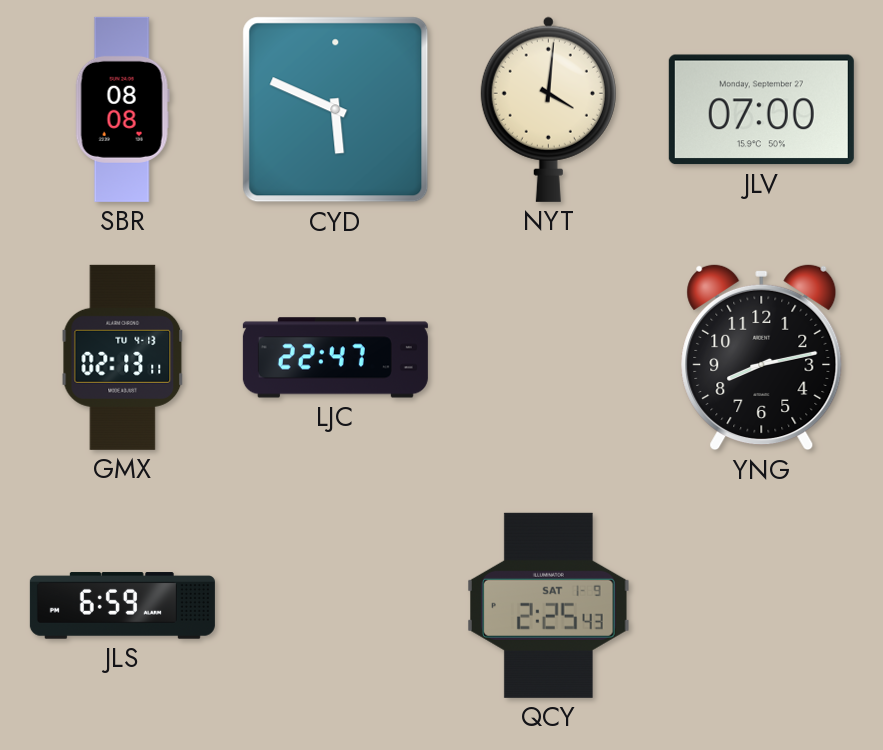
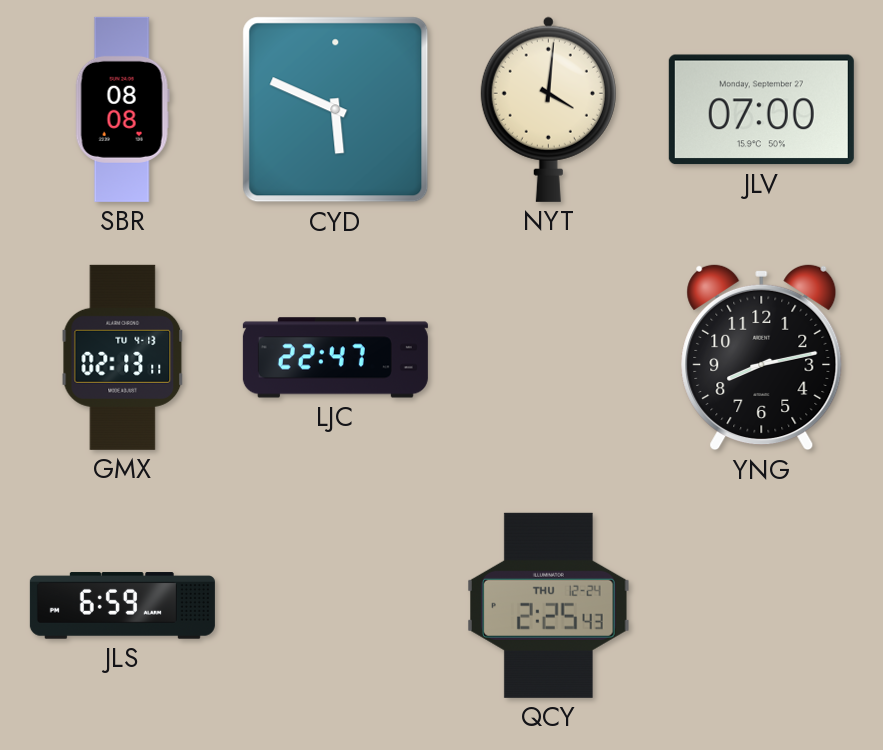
QCY date: SAT 1-9 -> THU 12-24 (549, 605)
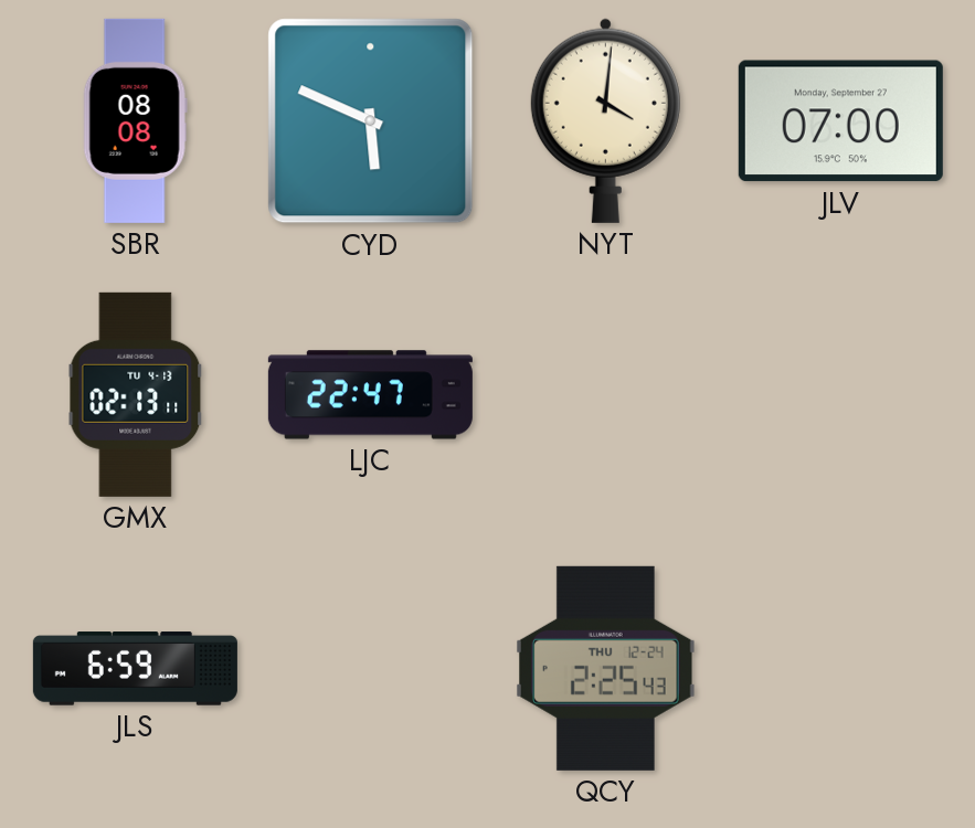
YNG: 8:13 -> none (762, 357)
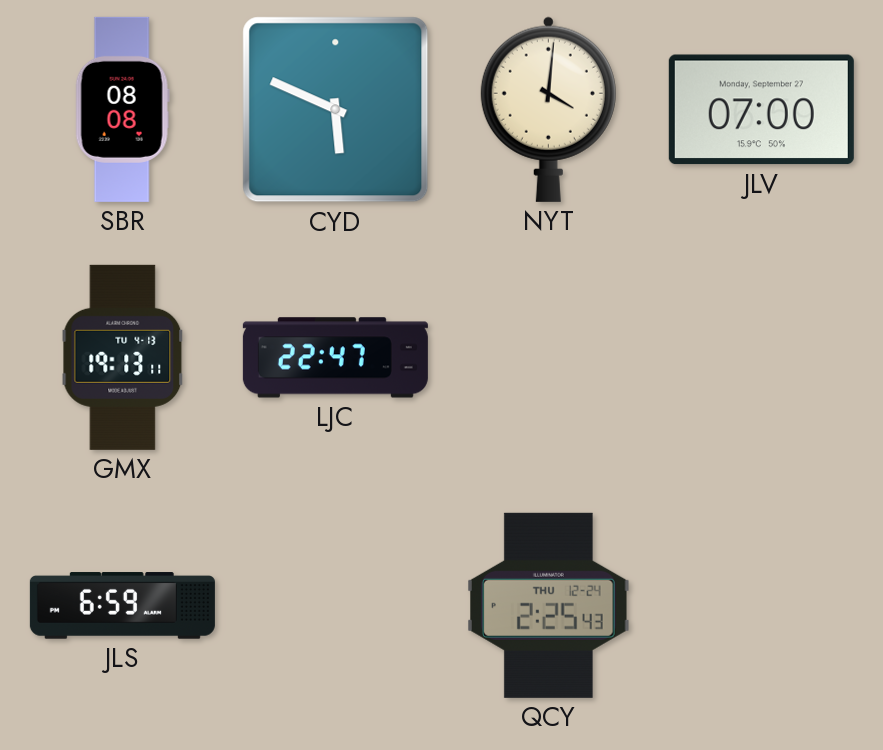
GMX: 02:13 -> 19:13 (123, 357)
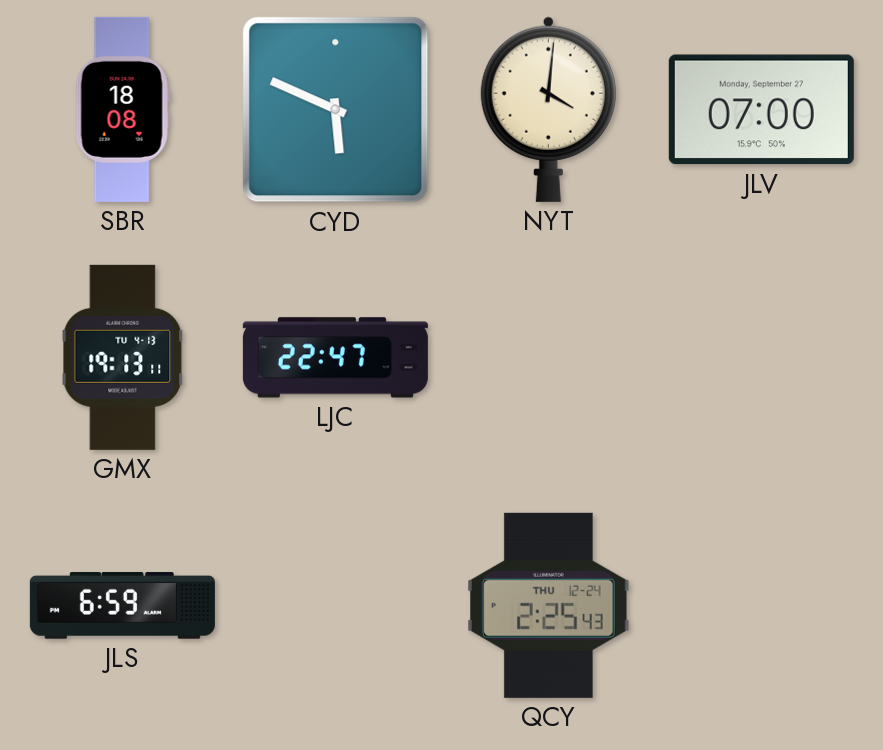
SBR: 08:08 -> 18:08 (122, 109)
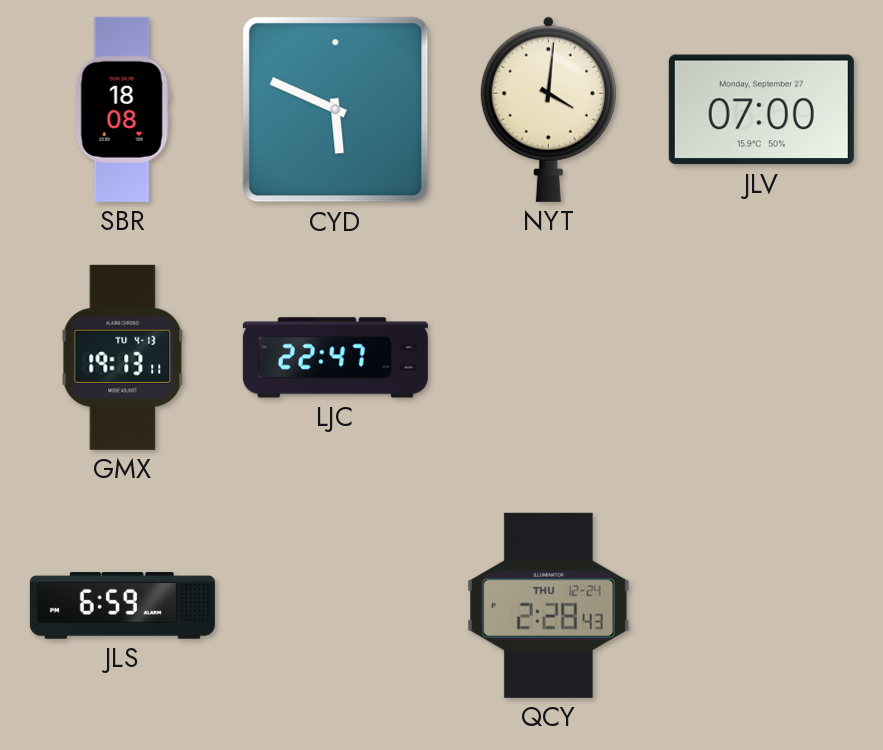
QCY: 2:25 -> 2:28 (549, 605)
